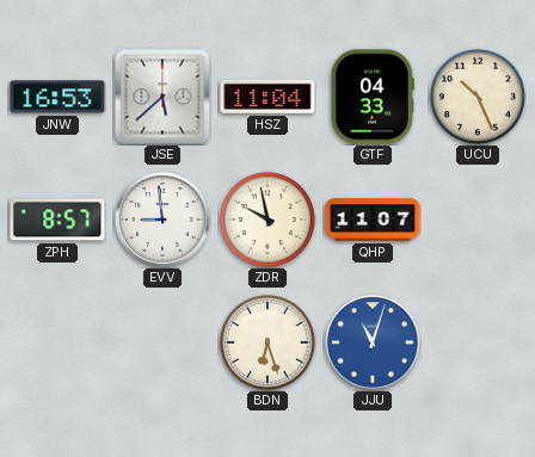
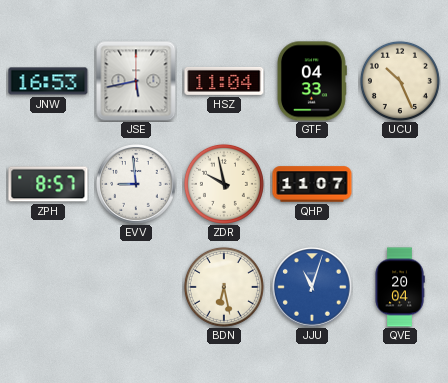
JSE: 5:38 -> 5:43 (136, 81)
BDN: 6:27 -> 6:28 (224, 287)
QVE: none -> 20:04 (400, 287)
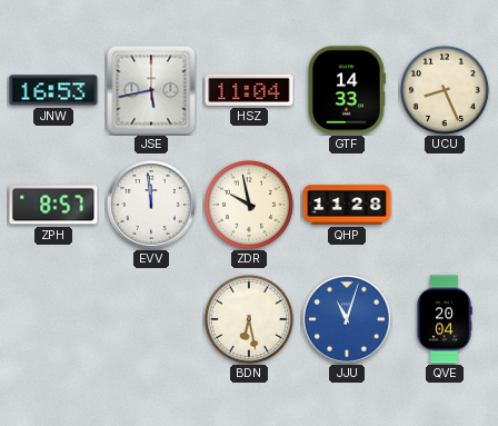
GTF: 04:33 -> 14:33 (346, 90)
UCU: 10:26 -> 8:26 (445, 90)
EVV: 8:59 -> 11:59 (151, 205)
QHP: 11:07 -> 11:28 (347, 205)
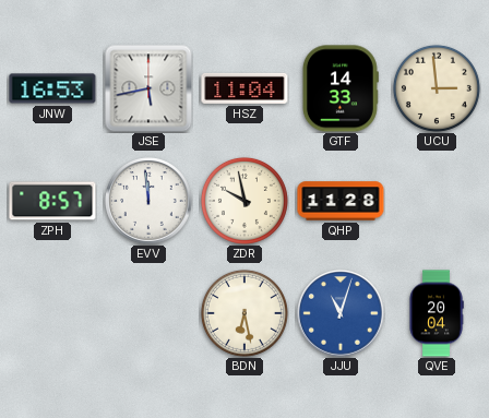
UCU: 8:26 -> 2:59 (437, 88)
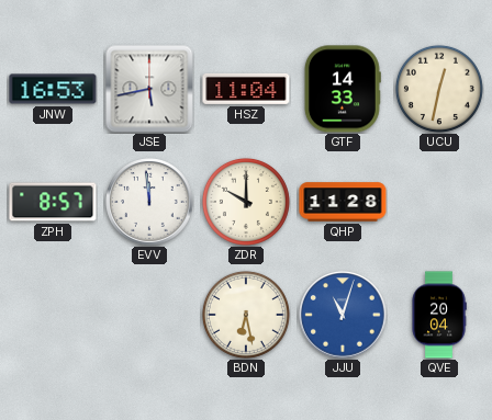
UCU: 2:59 -> 12:32 (439, 89)
ZDR: 9:58 -> 10:00 (246, 202)
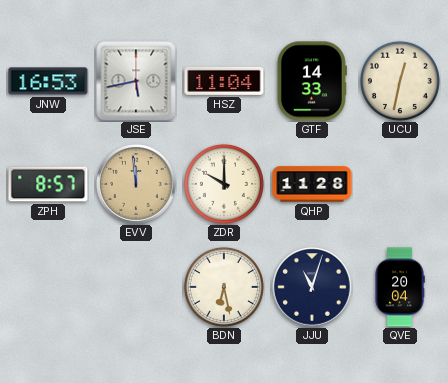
EVV dial: white -> champagne (136, 184)
JJU dial: blue -> navy (312, 287)
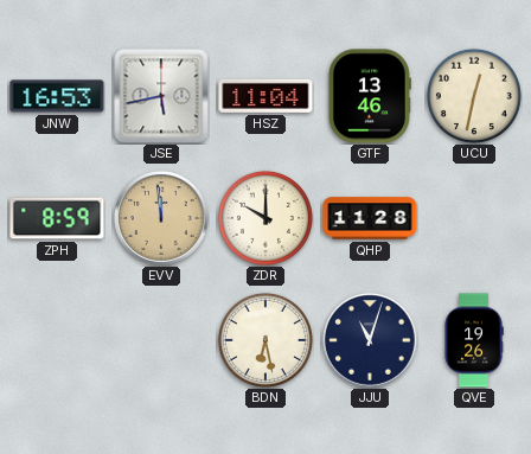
GTF: 14:33 -> 13:46 (369, 96)
ZPH: 8:57 -> 8:59 (57, 218)
QVE: 20:04 -> 19:26 (474, 340)
